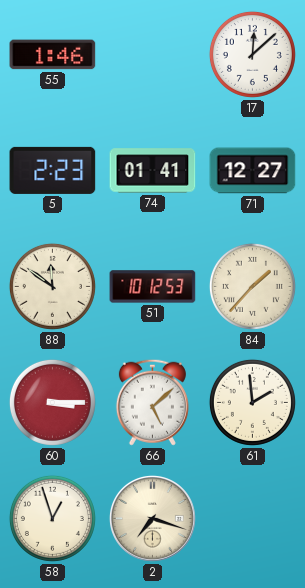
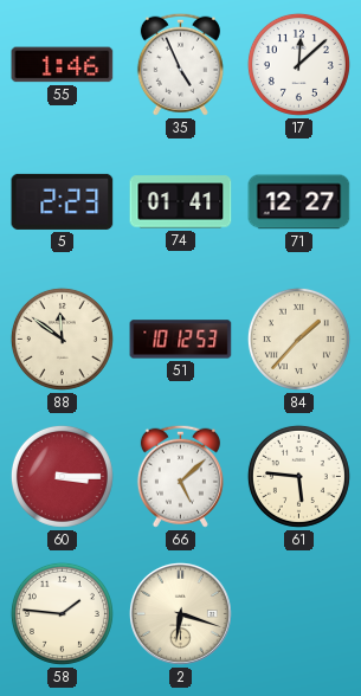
35: none -> 4:56 (180, 64)
61: 1:59 -> 5:46 (298, 476)
58: 12:57 -> 1:46 (62, 613)
2: 7:18 -> 6:18 (180, 613)
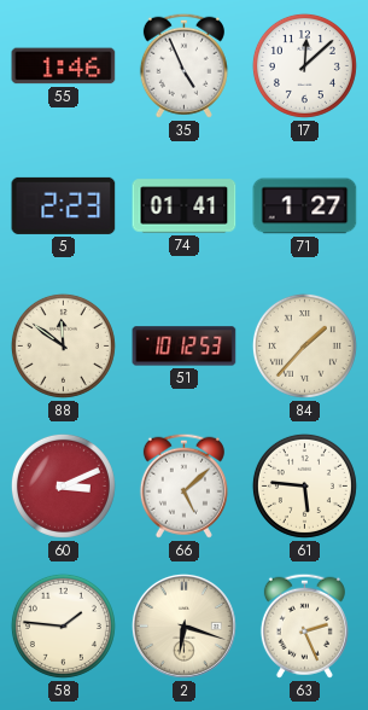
71: 12:27 -> 1:27 (305, 206)
60: 3:15 -> 3:11 (63, 485)
63: none -> 2:26 (304, 625)
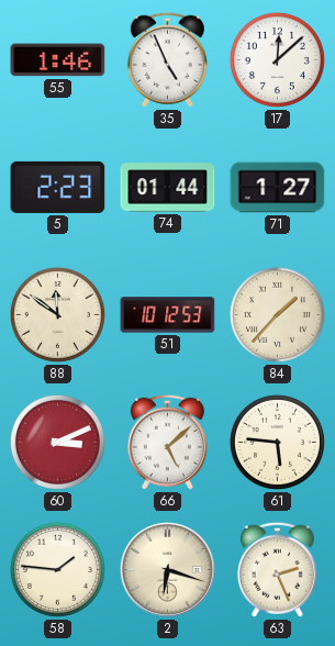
74: 01:41 -> 01:44 (168, 188)
